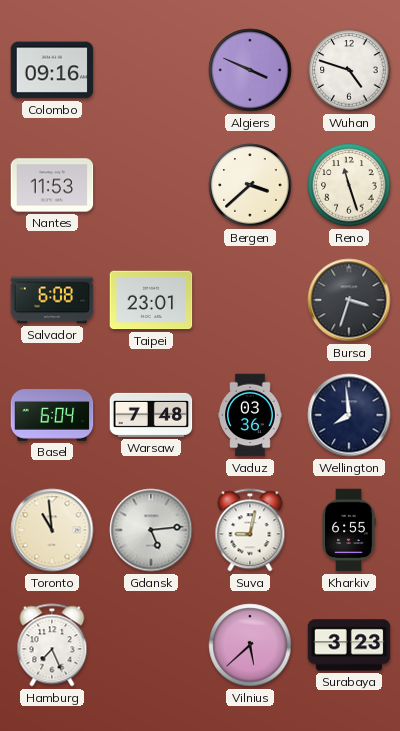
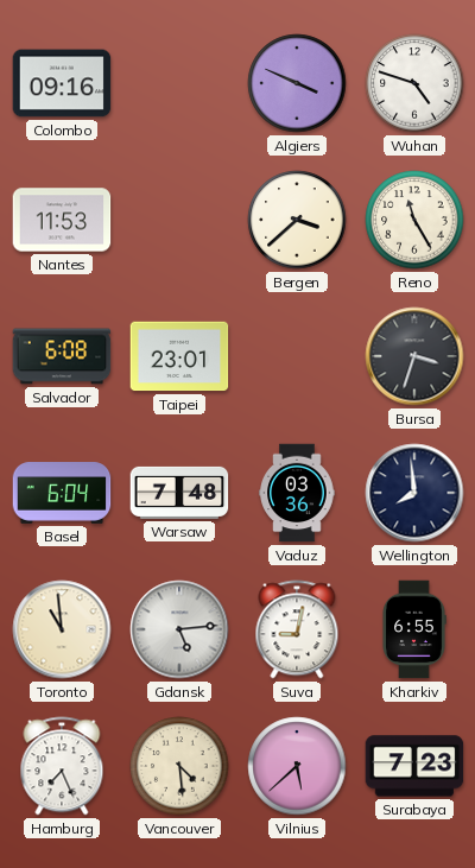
Reno: 11:27 -> 11:25 (414, 220)
Vancouver: none -> 4:29 (179, 766)
Surabaya: 3:23 -> 7:23 (414, 766)
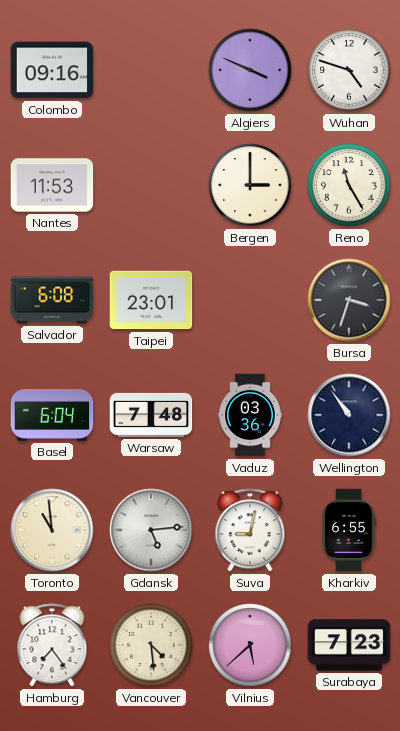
Bergen: 3:38 -> 3:00 (250, 185)
Wellington: 7:59 -> 10:54 (349, 415)
Hamburg: 7:26 -> 7:24 (52, 645)
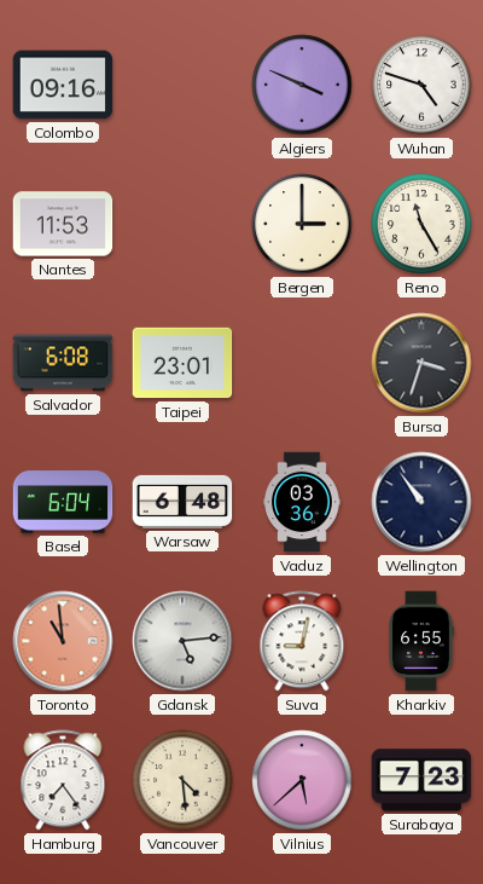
Warsaw: 7:48 -> 6:48 (182, 502)
Toronto dial: cream -> salmon (63, 641)
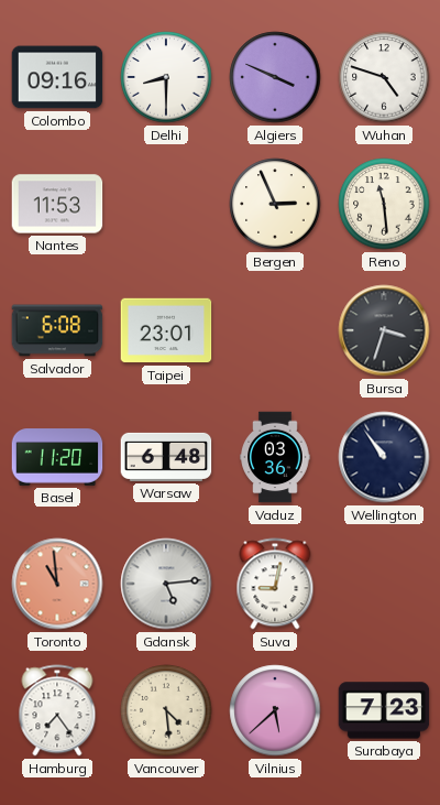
Delhi: none -> 8:30 (166, 77)
Bergen: 3:00 -> 2:56 (275, 204)
Reno: 11:25 -> 11:29 (384, 204)
Basel: 6:04 -> 11:20 (57, 457)
Kharkiv: 6:55 -> none (421, 641)
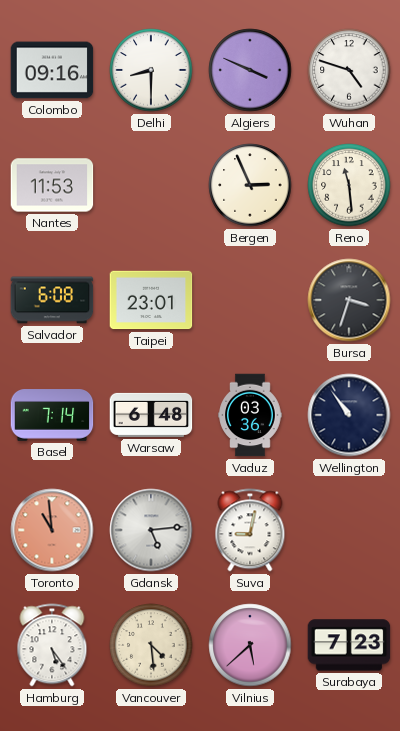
Basel: 11:20 -> 7:14 (52, 415)
Hamburg: 7:24 -> 5:24 (52, 645)
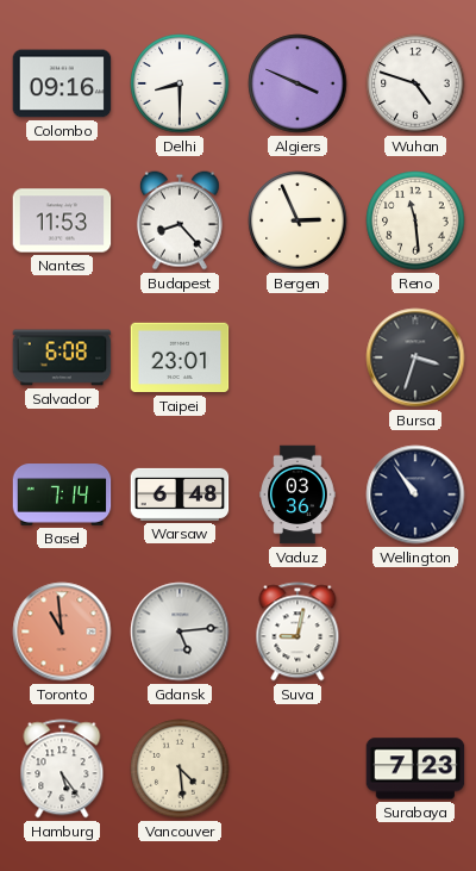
Budapest: none -> 8:23 (180, 220)
Vilnius: 5:38 -> none (250, 645)
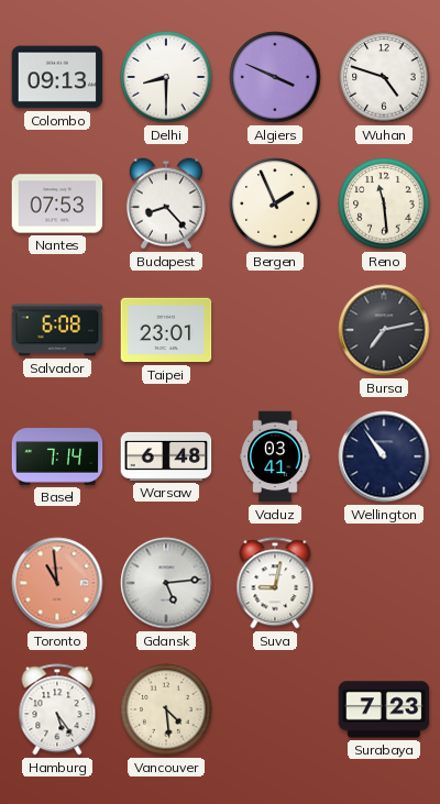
Colombo: 09:16 -> 09:13 (57, 77)
Nantes: 11:53 -> 07:53 (57, 203)
Bergen: 2:56 -> 1:56 (275, 203)
Bursa: 3:33 -> 7:13 (384, 330)
Vaduz: 03:36 -> 03:41 (275, 456)
